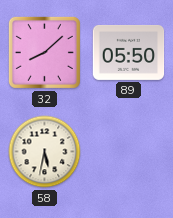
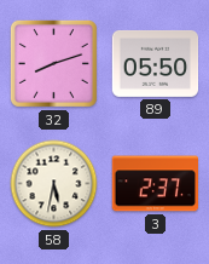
32: 8:08 -> 8:12 (53, 63)
3: none -> 2:37 (156, 184)
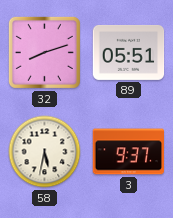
89: 05:50 -> 05:51 (129, 52)
3: 2:37 -> 9:37 (129, 152)
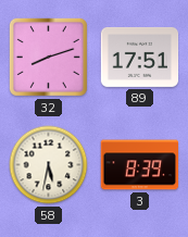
89: 05:51 -> 17:51 (140, 57)
3: 9:37 -> 8:39 (140, 165)
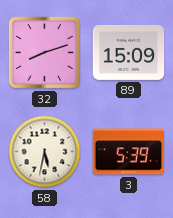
89: 17:51 -> 15:09 (129, 52)
3: 8:39 -> 5:39 (129, 152)
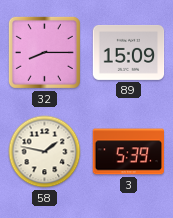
32: 8:12 -> 8:15 (44, 52)
58: 5:32 -> 1:47 (45, 152)
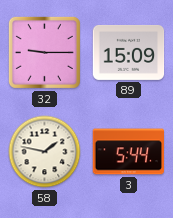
32: 8:15 -> 9:15 (44, 52)
3: 5:39 -> 5:44 (129, 152)
